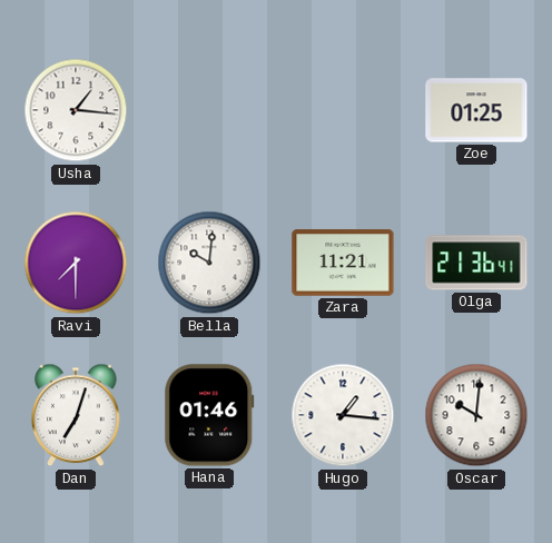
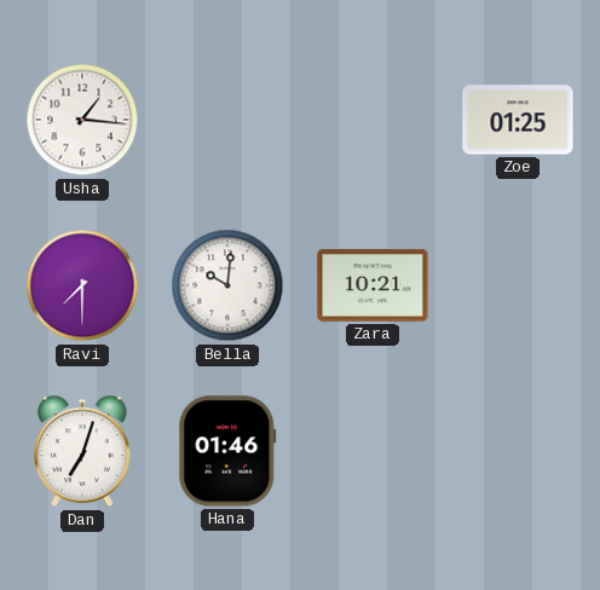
Zara: 11:21 -> 10:21 (373, 285)
Olga: 21:36 -> none (476, 263)
Hugo: 1:16 -> none (343, 415)
Oscar: 10:01 -> none (476, 415)
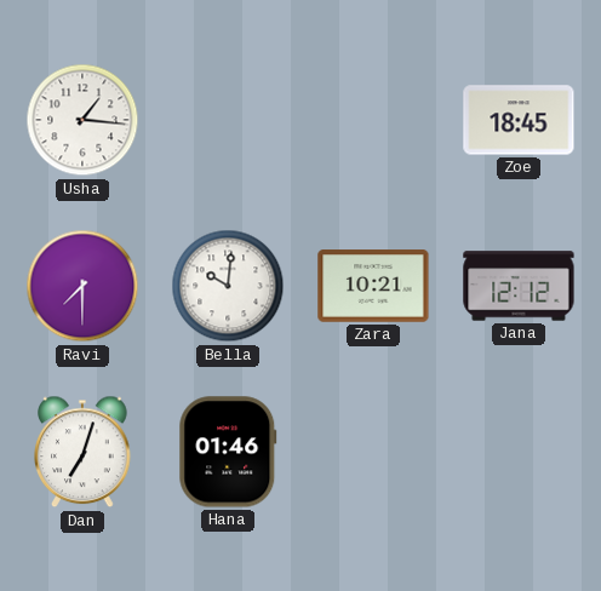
Zoe: 01:25 -> 18:45 (519, 120)
Jana: none -> 12:12 (519, 286)
